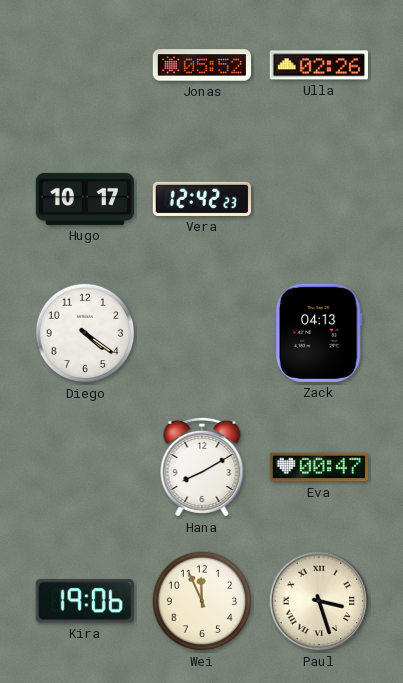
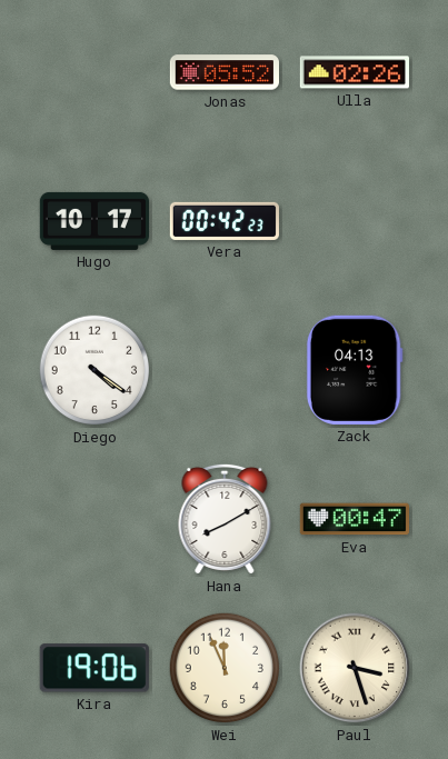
Vera: 12:42 -> 00:42 (225, 221)
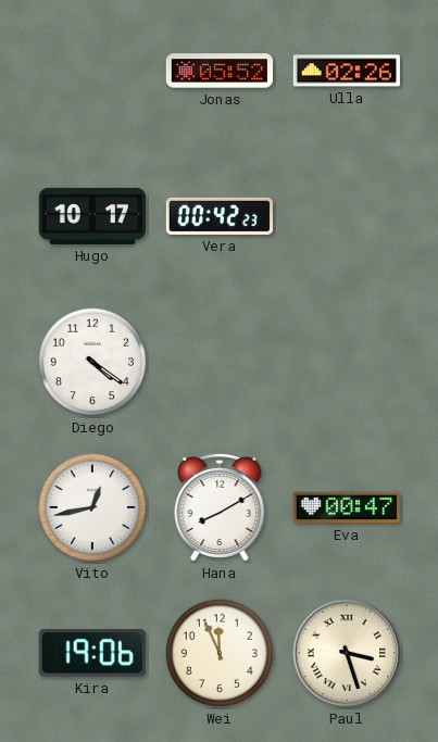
Zack: 04:13 -> none (355, 370)
Vito: none -> 12:43 (92, 507)
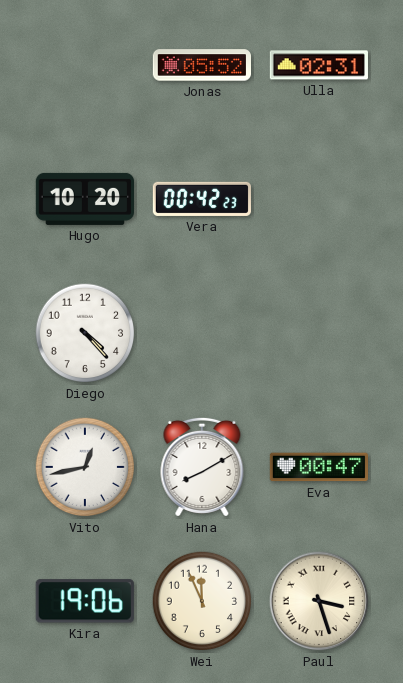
Ulla: 02:26 -> 02:31 (319, 65)
Hugo: 10:17 -> 10:20 (84, 199)
Diego: 4:21 -> 4:23 (85, 333)
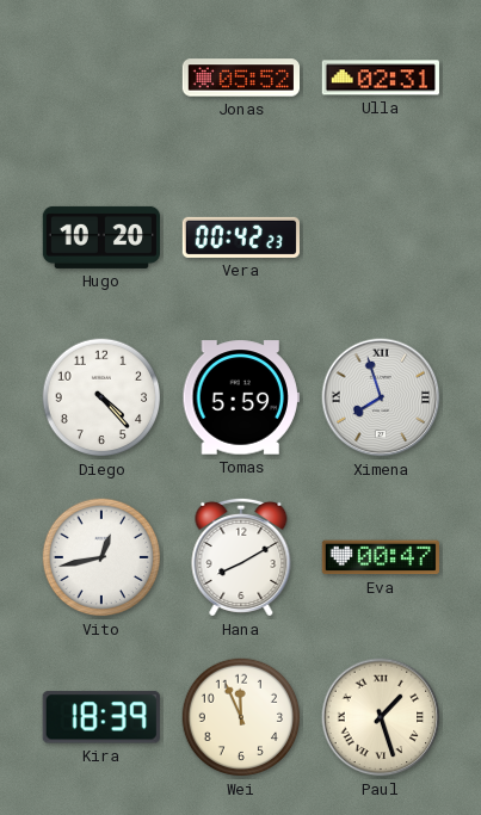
Tomas: none -> 5:59 (241, 397)
Ximena: none -> 7:57 (381, 397)
Kira: 19:06 -> 18:39 (101, 717)
Paul: 3:27 -> 1:27 (381, 717)
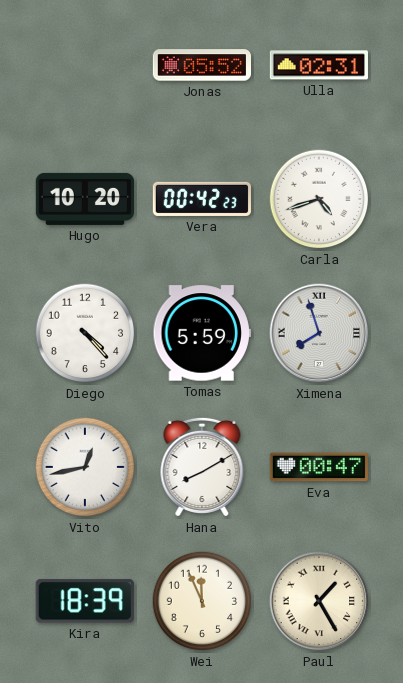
Carla: none -> 4:42 (319, 199)
Paul: 1:27 -> 1:25 (319, 601)
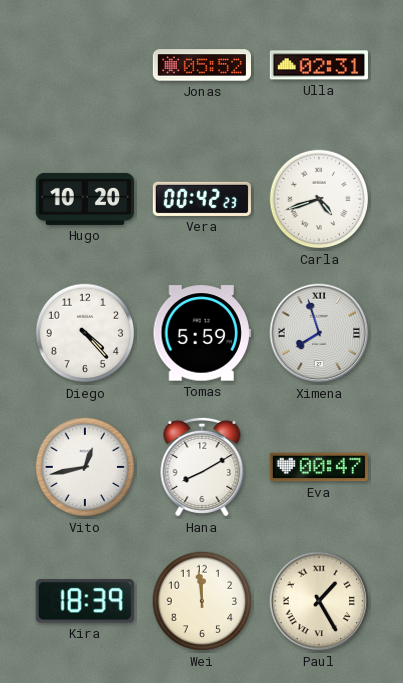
Wei: 11:56 -> 11:59 (202, 601)
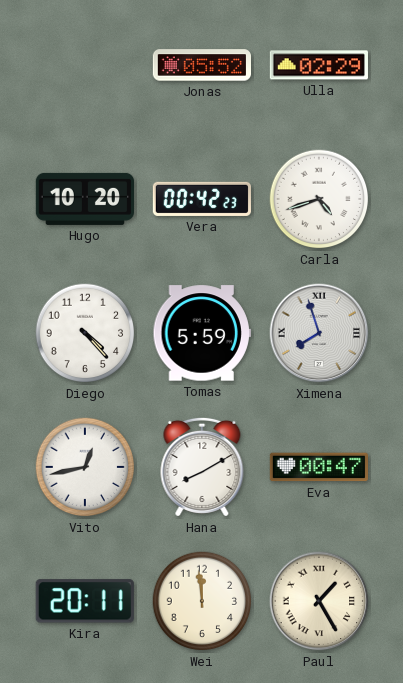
Ulla: 02:31 -> 02:29 (319, 65)
Kira: 18:39 -> 20:11 (85, 601)
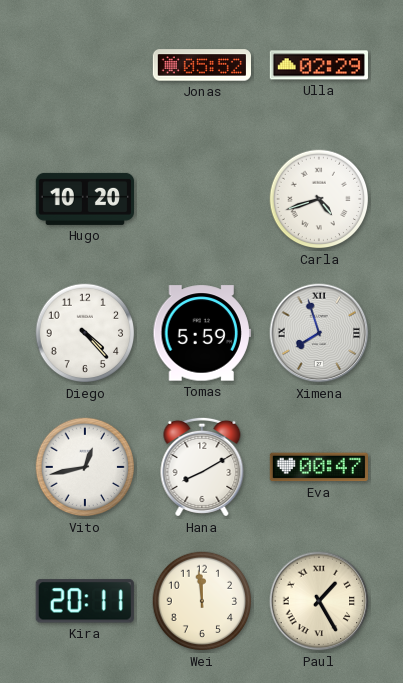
Vera: 00:42 -> none (202, 199)
